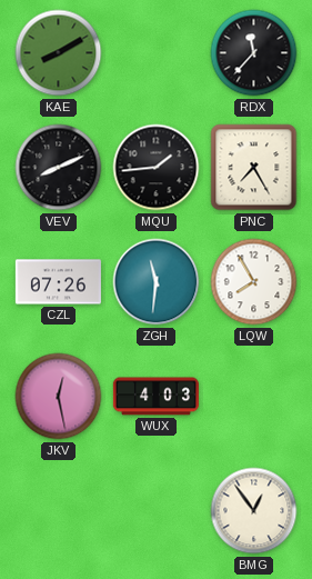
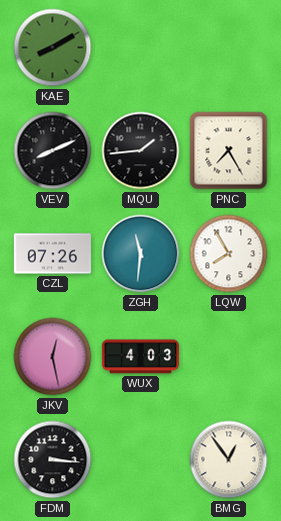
RDX: 11:37 -> none (254, 53)
FDM: none -> 3:16 (53, 460)
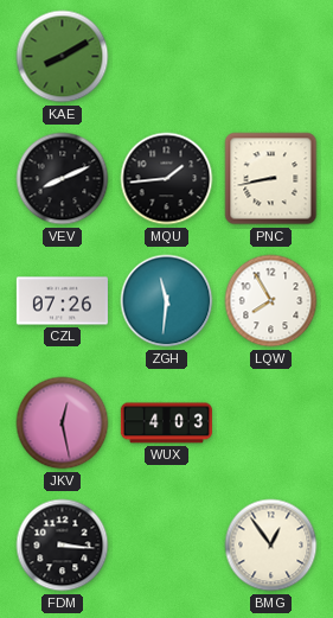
PNC: 7:25 -> 8:43 (271, 179)
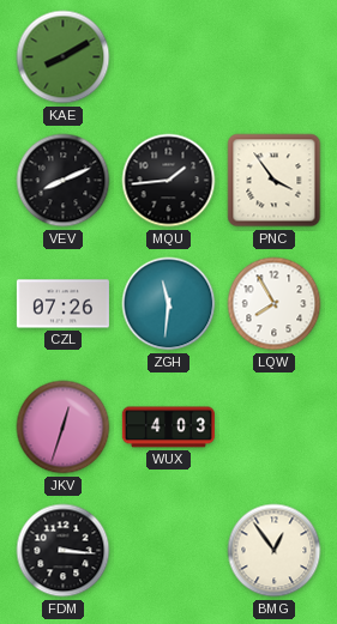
PNC: 8:43 -> 3:54 (275, 181)
JKV: 12:28 -> 12:33 (64, 428)
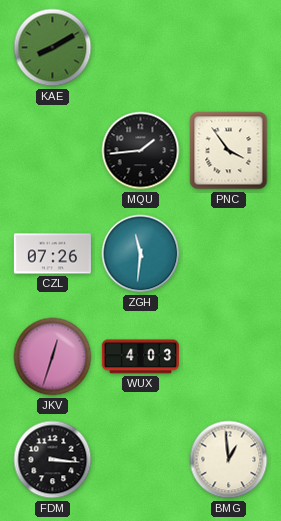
VEV: 8:11 -> none (64, 181)
LQW: 7:55 -> none (275, 304)
BMG: 12:54 -> 12:59 (229, 460)
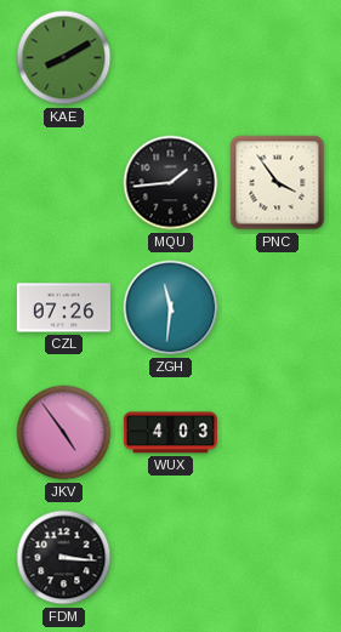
JKV: 12:33 -> 4:54 (64, 433)
BMG: 12:59 -> none (229, 460)
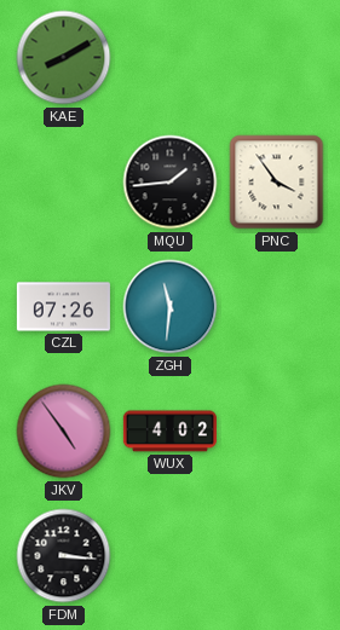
WUX: 4:03 -> 4:02 (169, 432)
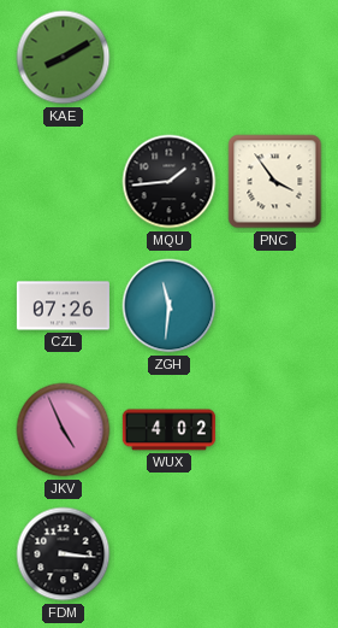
JKV: 4:54 -> 4:56 (64, 430)
